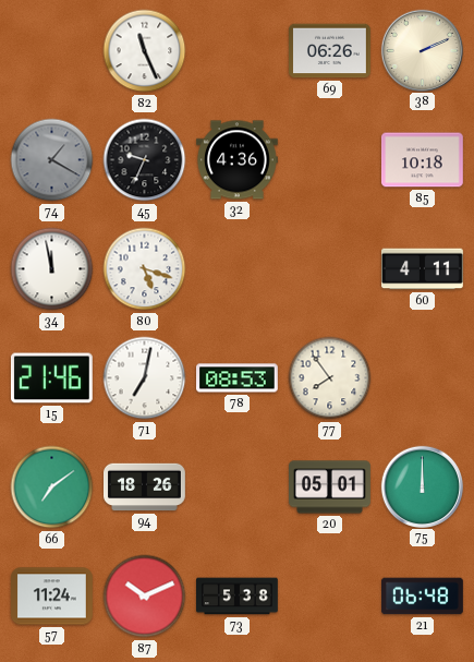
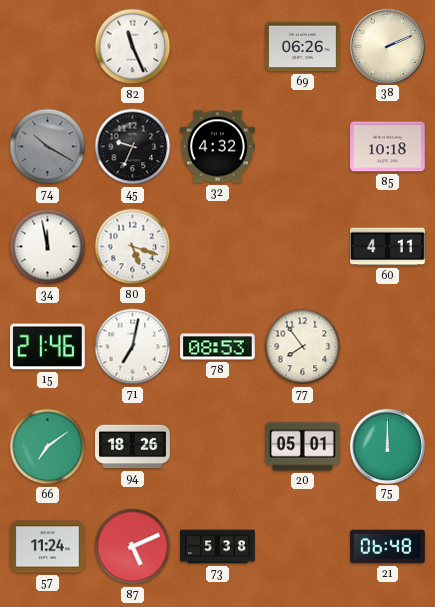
74: 1:20 -> 10:20 (48, 147)
32: 4:36 -> 4:32 (218, 147)
87: 10:11 -> 5:11 (133, 547)
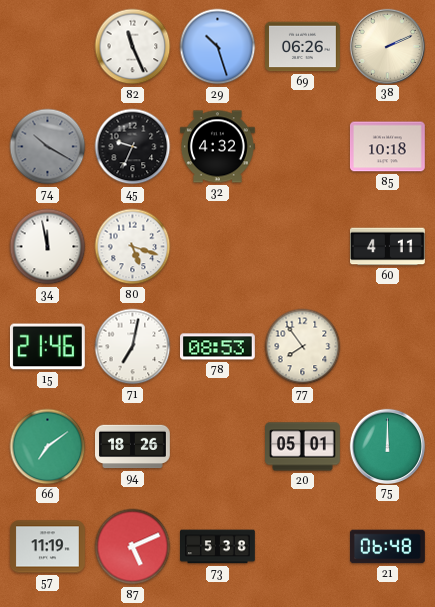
29: none -> 10:27 (218, 47)
57: 11:24 -> 11:19 (48, 547)
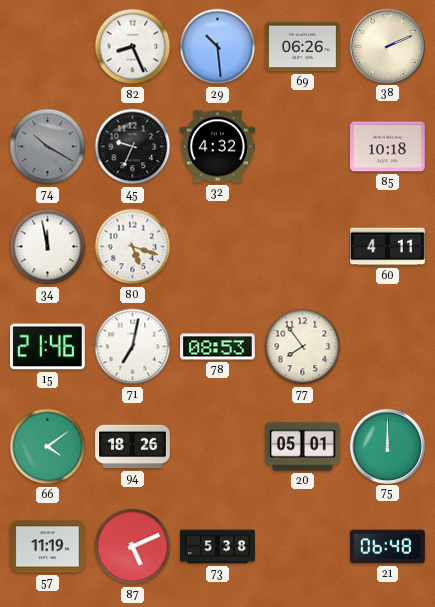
82: 11:26 -> 8:26 (133, 47)
29: 10:27 -> 10:29 (218, 47)
66: 7:09 -> 4:09 (48, 447)
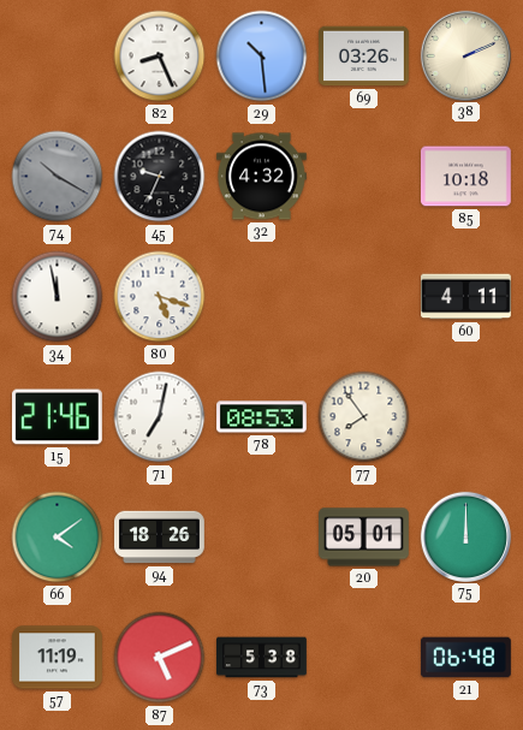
69: 06:26 -> 03:26 (364, 57)
